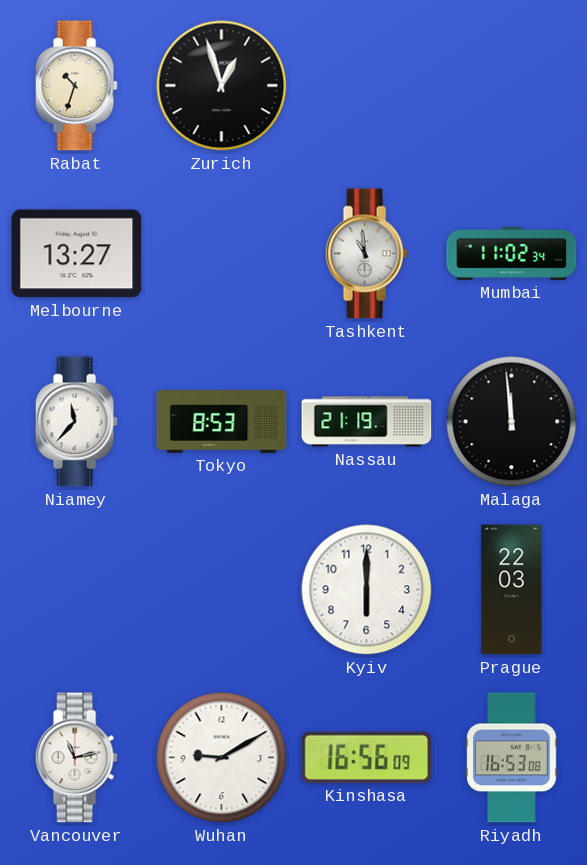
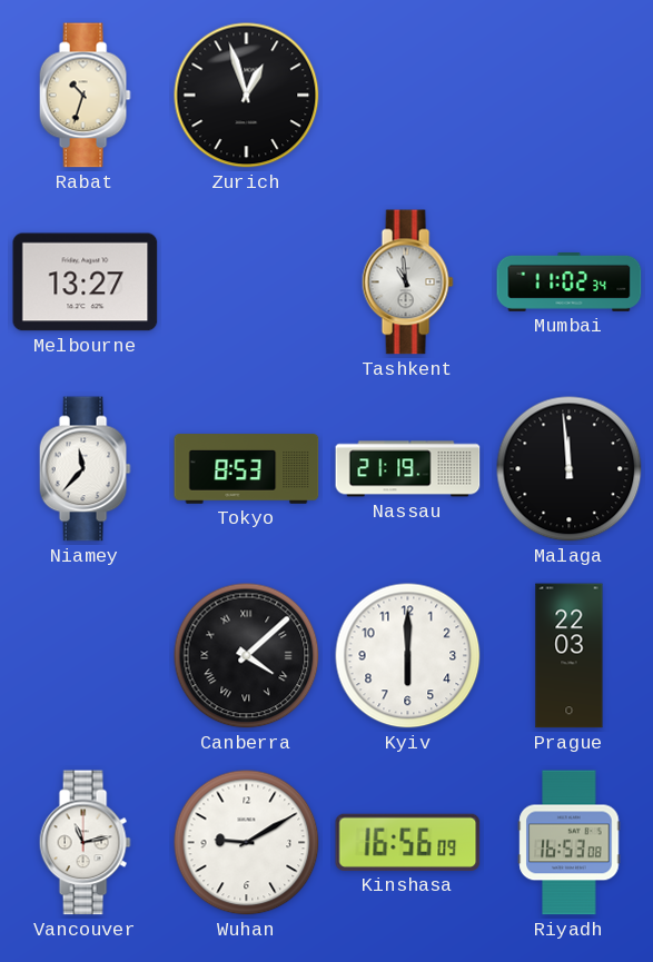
Canberra: none -> 4:08 (247, 656)
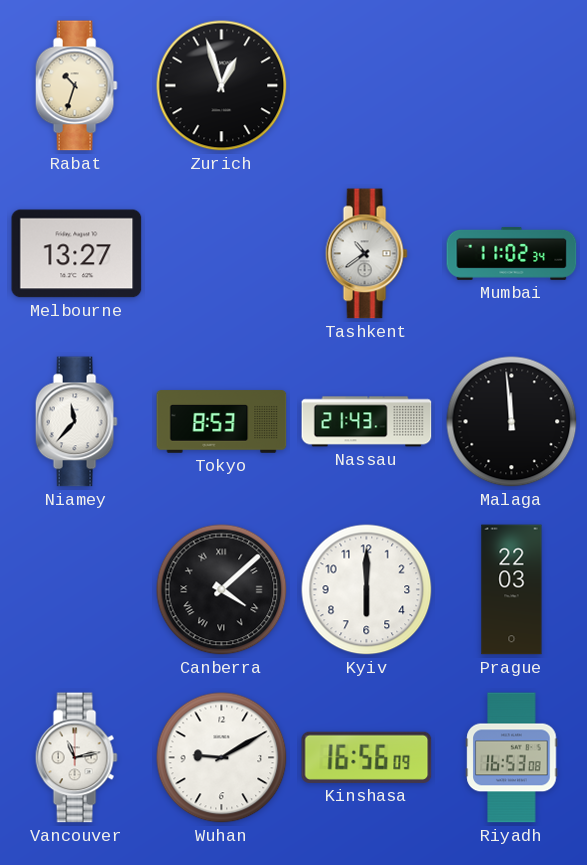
Tashkent: 10:59 -> 10:39 (366, 254)
Nassau: 21:19 -> 21:43 (367, 422)
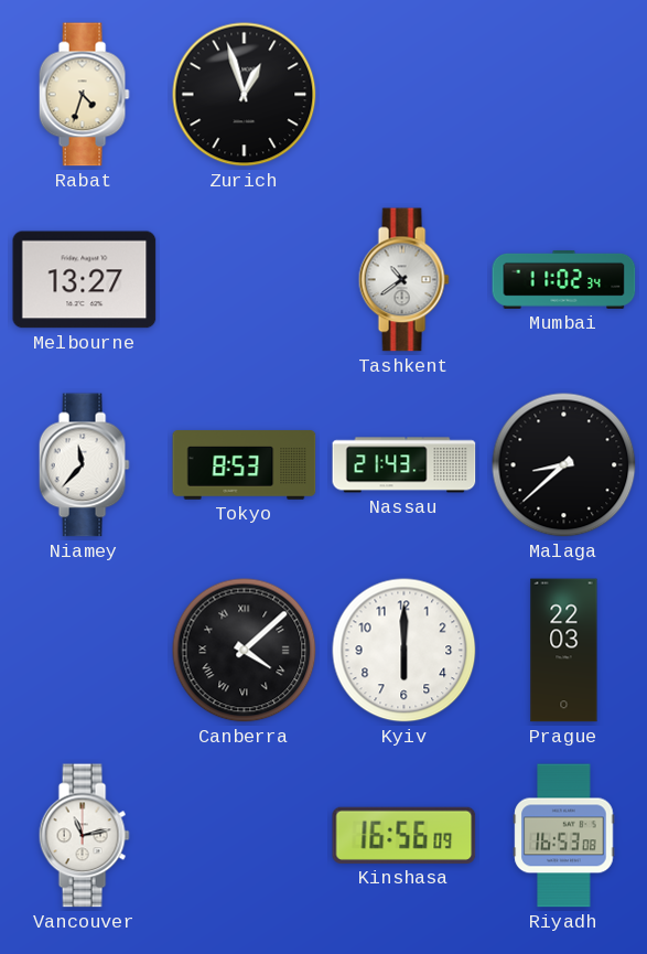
Rabat: 10:33 -> 4:33 (84, 95)
Malaga: 11:59 -> 8:38 (564, 465)
Wuhan: 9:10 -> none (222, 758)
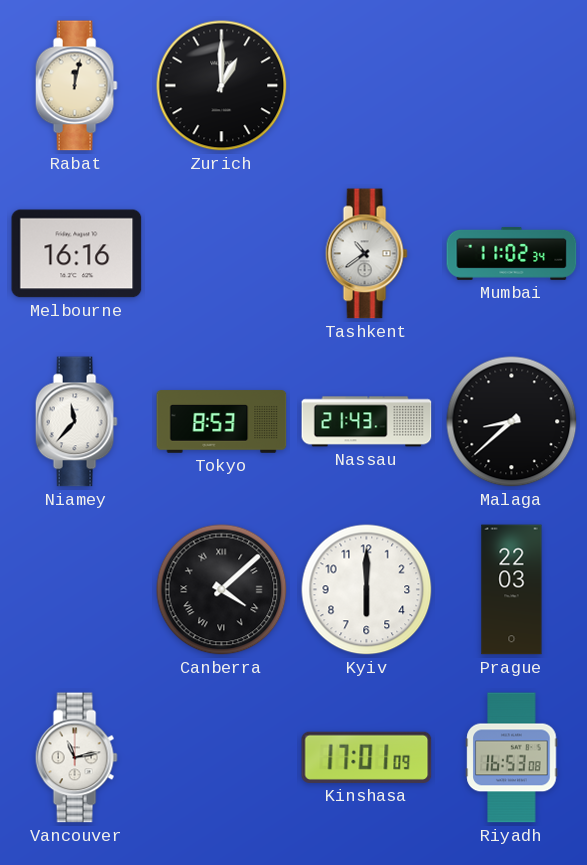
Rabat: 4:33 -> 12:02 (76, 86)
Zurich: 12:57 -> 1:00 (222, 86)
Melbourne: 13:27 -> 16:16 (77, 254)
Kinshasa: 16:56 -> 17:01 (367, 757)
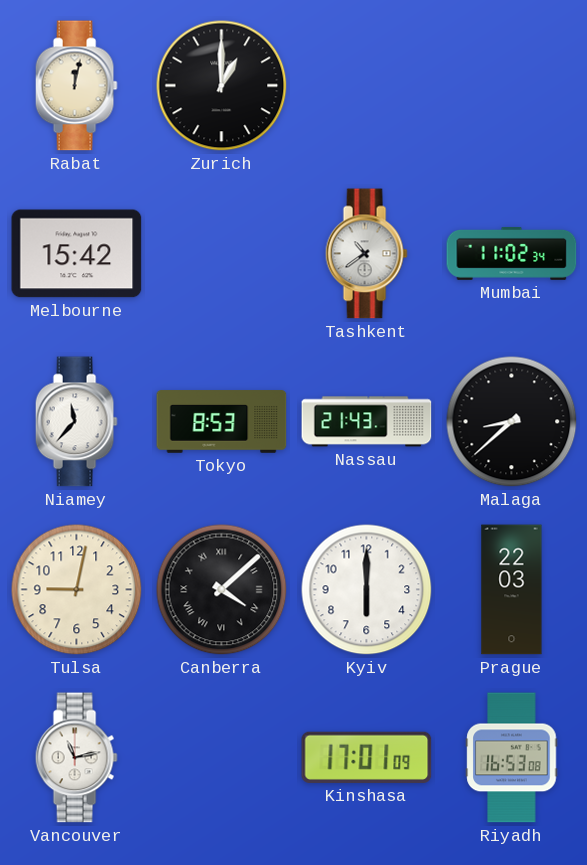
Melbourne: 16:16 -> 15:42 (77, 254)
Tulsa: none -> 9:02 (77, 590)
